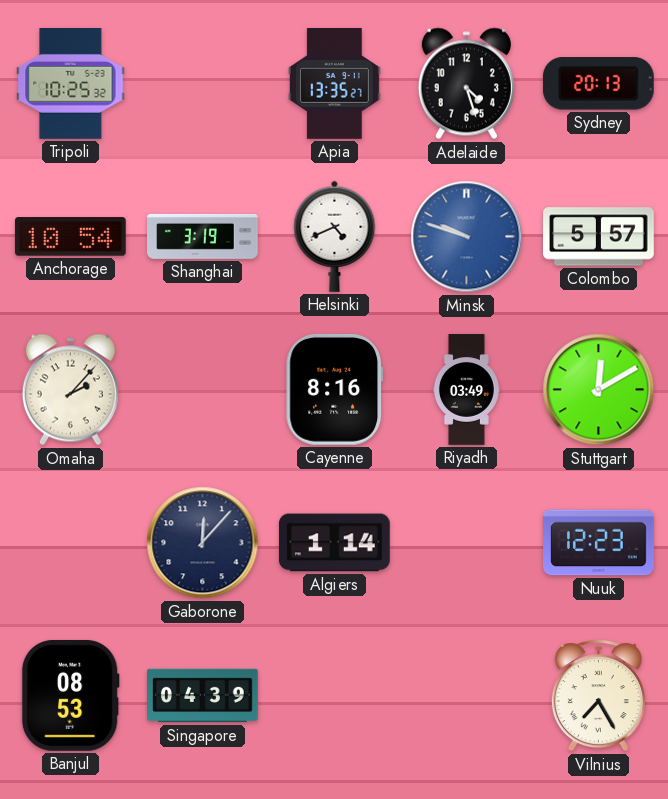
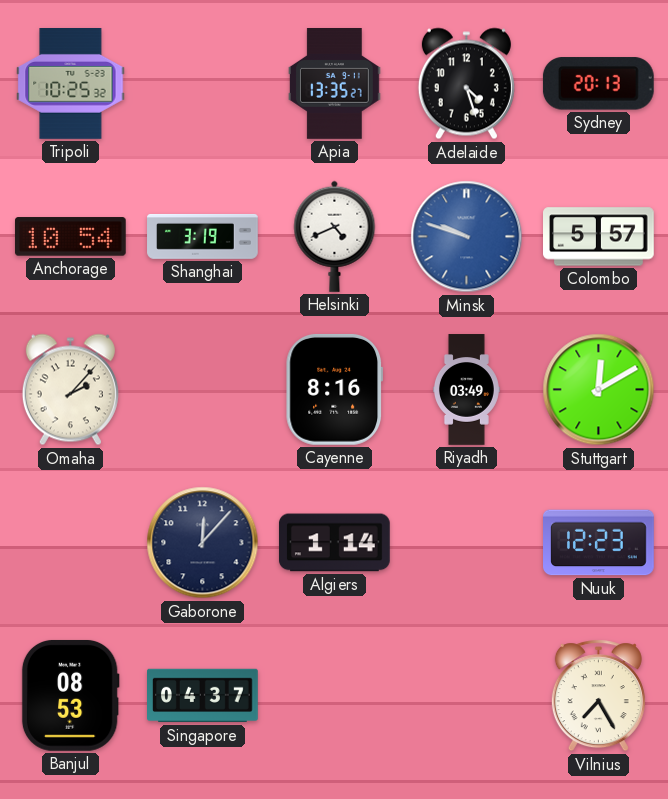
Singapore: 04:39 -> 04:37 (203, 696)
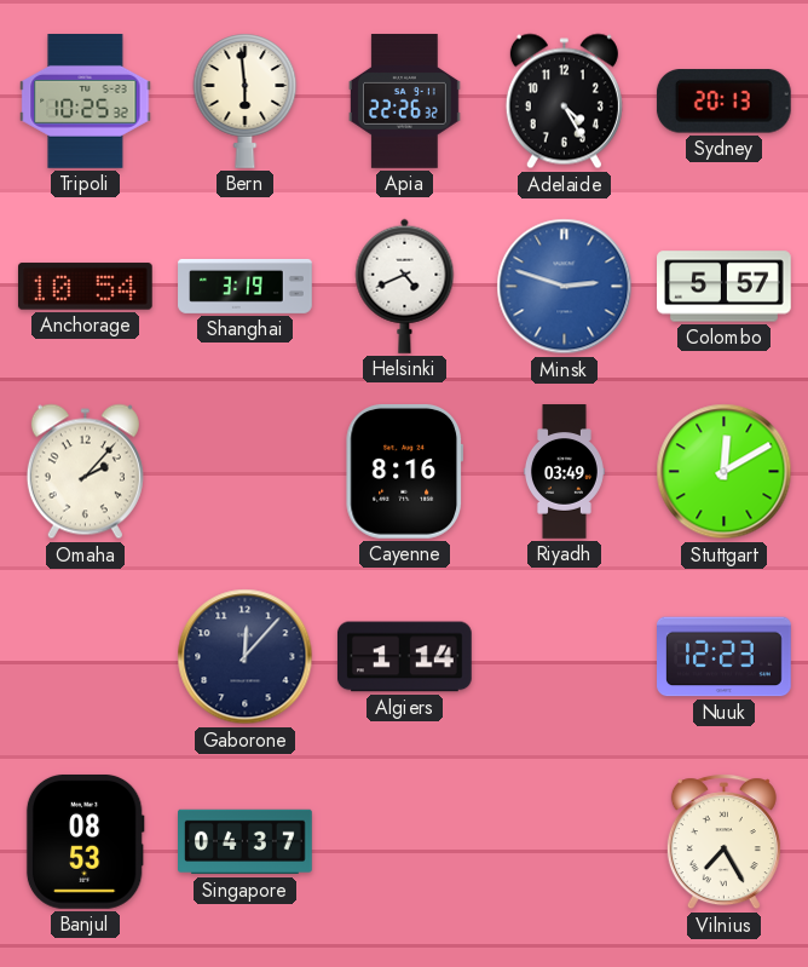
Bern: none -> 5:59 (246, 100)
Apia: 13:35 -> 22:26 (405, 102)
Adelaide: 4:27 -> 4:25 (564, 102)
Minsk: 9:48 -> 2:48 (565, 287)
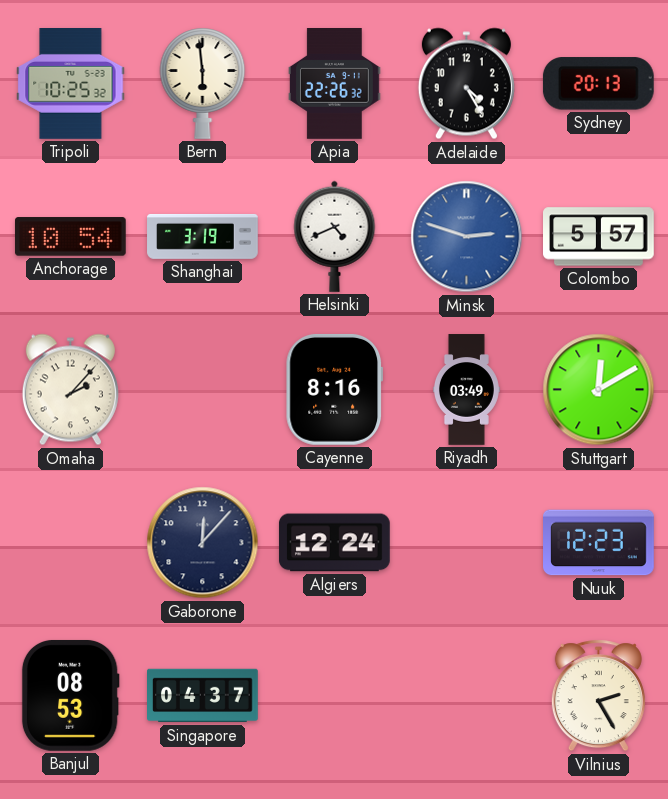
Algiers: 1:14 -> 12:24 (335, 543)
Vilnius: 7:25 -> 2:25 (598, 696)
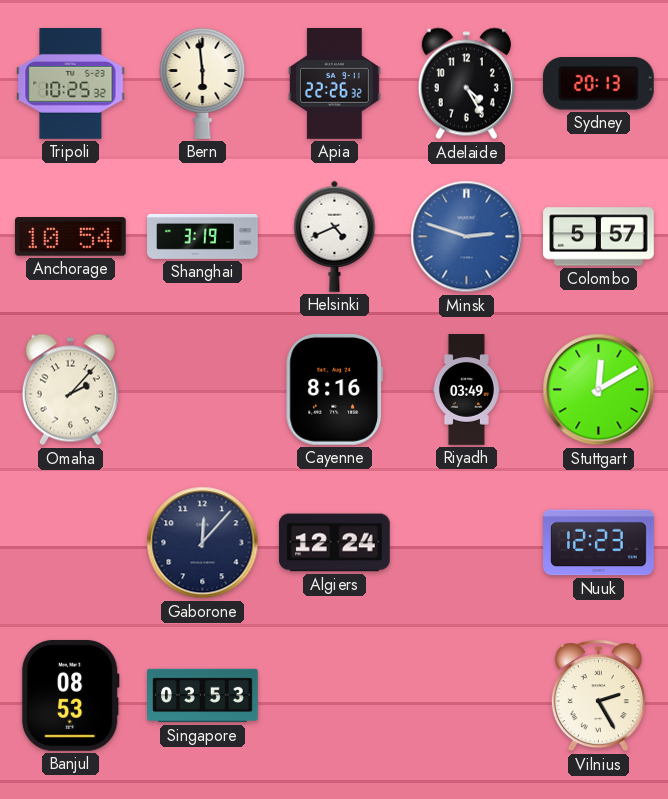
Singapore: 04:37 -> 03:53 (203, 696)
